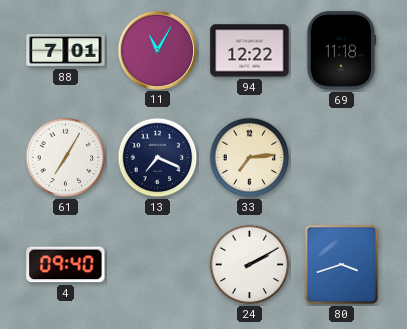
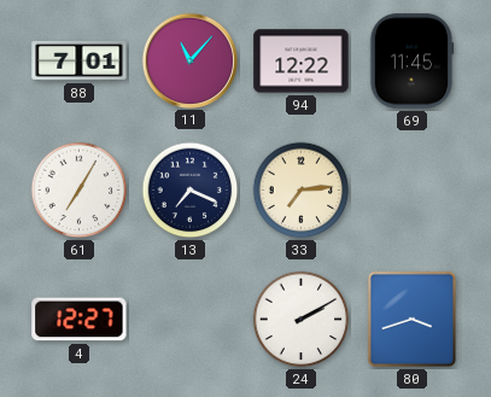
11: 11:05 -> 11:07 (189, 60)
69: 11:18 -> 11:45 (411, 62)
4: 09:40 -> 12:27 (80, 320)
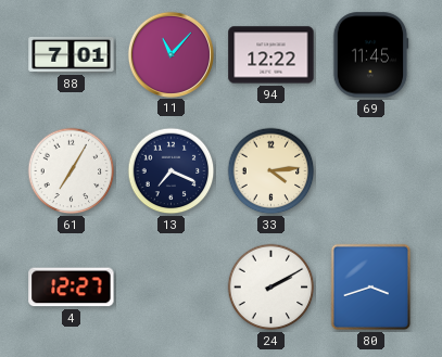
33: 7:14 -> 4:14 (271, 171)
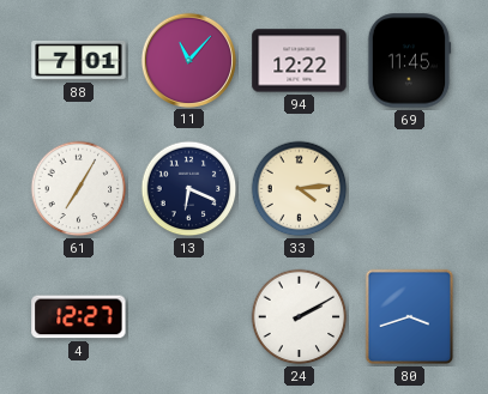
13: 7:19 -> 6:19 (189, 189)
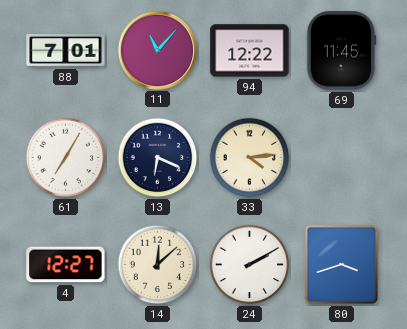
14: none -> 12:08 (158, 265)
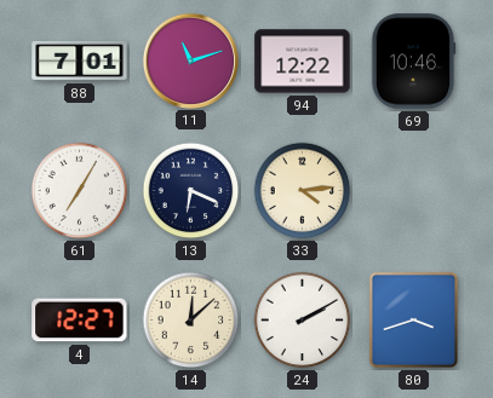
11: 11:07 -> 11:12 (190, 60)
69: 11:45 -> 10:46 (413, 62)
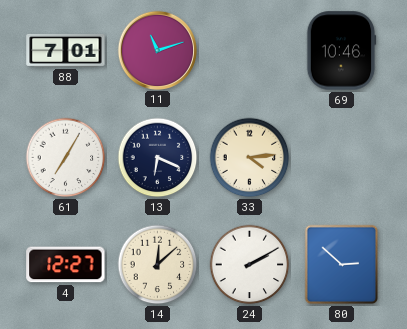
94: 12:22 -> none (303, 62)
80: 3:42 -> 2:52 (342, 265)
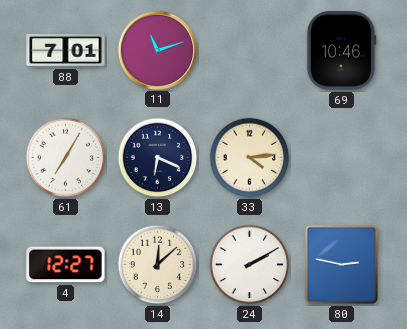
80: 2:52 -> 2:47 (342, 265)
